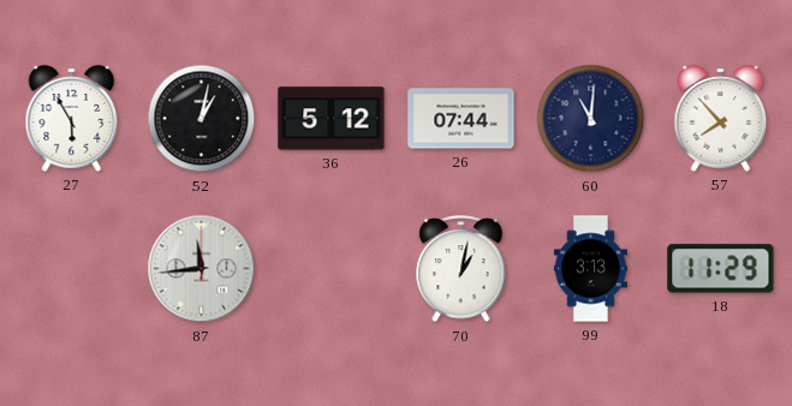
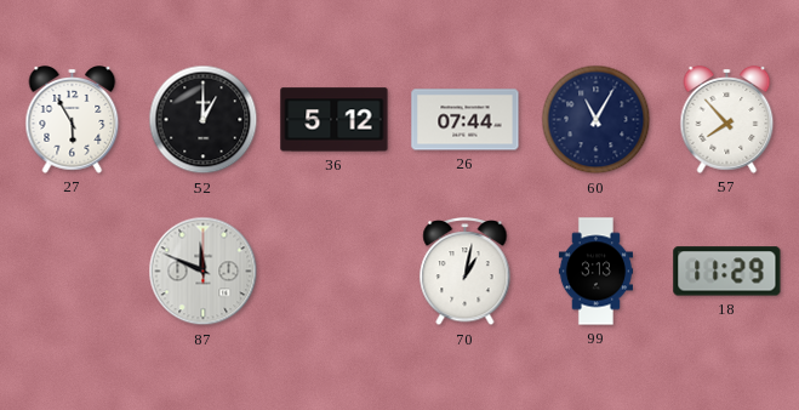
52: 1:02 -> 1:00 (204, 120)
60: 11:01 -> 11:05 (597, 120)
87: 11:44 -> 11:49 (204, 272)
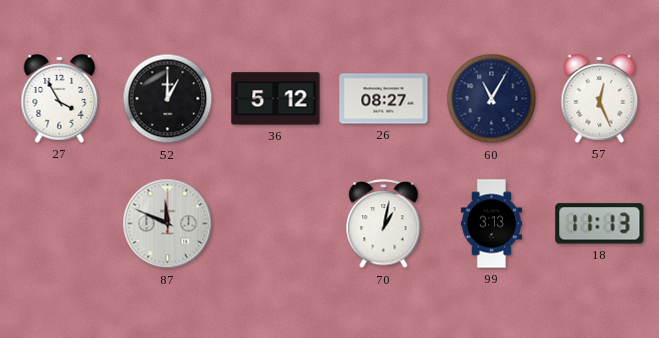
27: 5:55 -> 3:55 (60, 99)
26: 07:44 -> 08:27 (384, 99)
57: 7:53 -> 12:26 (600, 99)
18: 11:29 -> 11:13 (600, 224)
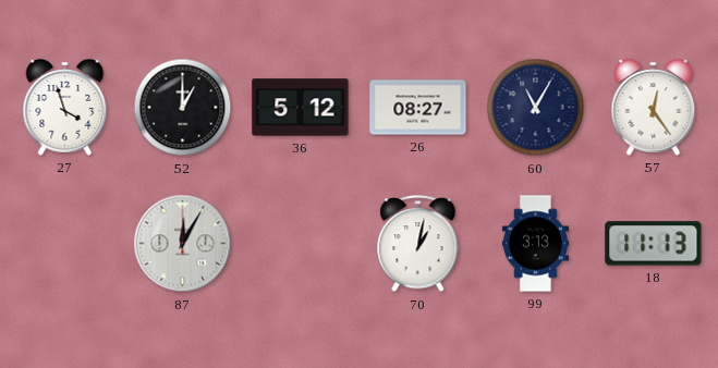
27: 3:55 -> 3:57 (65, 108)
57: 12:26 -> 12:24 (654, 108)
87: 11:49 -> 12:05 (183, 244)
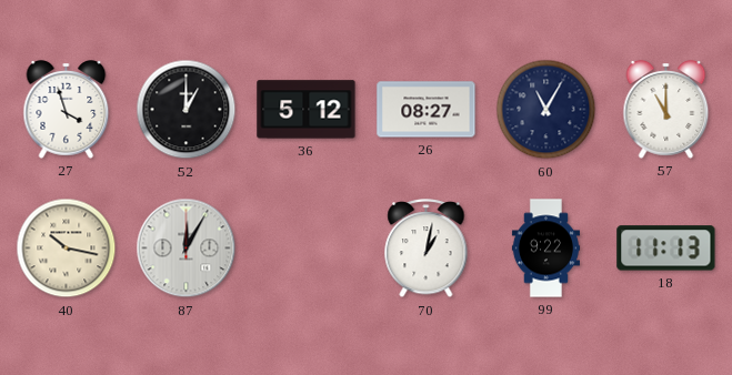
57: 12:24 -> 11:00 (666, 110)
40: none -> 10:17 (67, 249)
99: 3:13 -> 9:22 (545, 249)
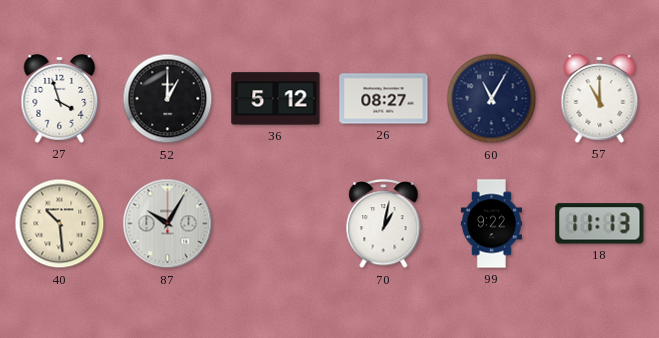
40: 10:17 -> 10:29 (60, 224)
87: 12:05 -> 10:05 (168, 224)
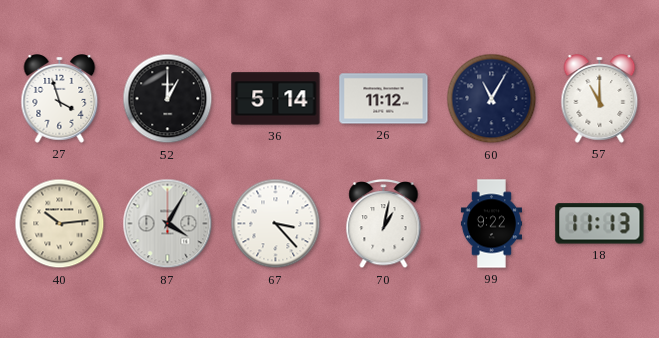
36: 5:12 -> 5:14 (276, 99)
26: 08:27 -> 11:12 (384, 99)
40: 10:29 -> 10:14 (60, 224)
87: 10:05 -> 4:05 (168, 224)
67: none -> 3:23 (276, 224)
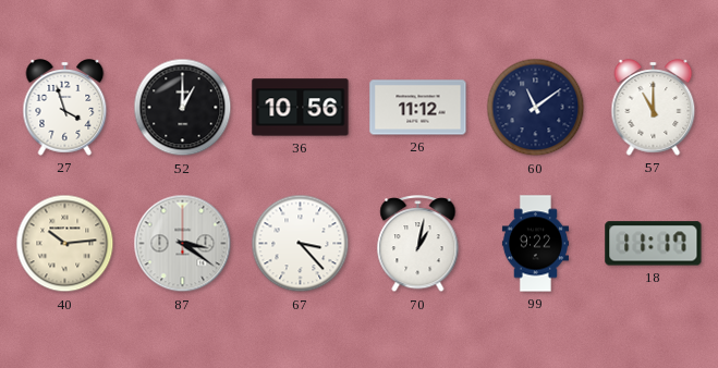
36: 5:14 -> 10:56 (301, 108)
60: 11:05 -> 11:09 (536, 108)
87: 4:05 -> 3:21 (183, 244)
18: 11:13 -> 11:17 (654, 244)
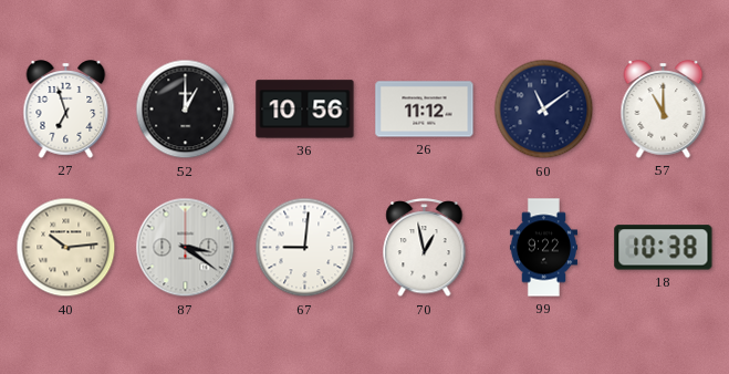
27: 3:57 -> 6:57 (66, 110)
67: 3:23 -> 9:01 (305, 248)
70: 1:02 -> 12:58 (425, 248)
18: 11:17 -> 10:38 (664, 248)
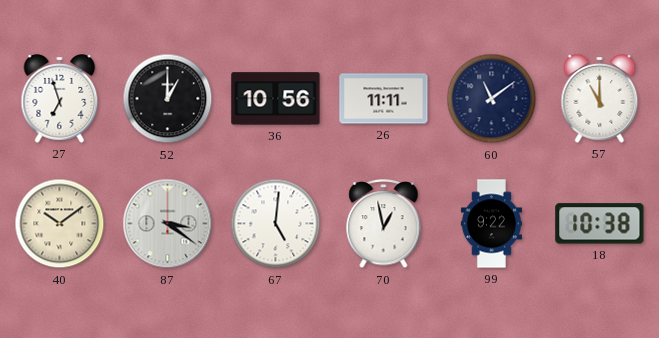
26: 11:12 -> 11:11 (384, 99)
40: 10:14 -> 10:09 (60, 224)
67: 9:01 -> 5:01 (276, 224)
